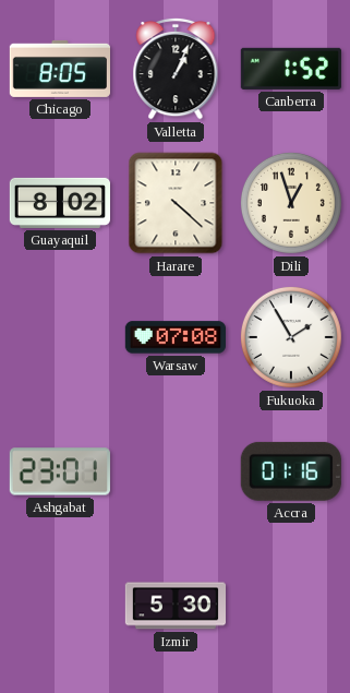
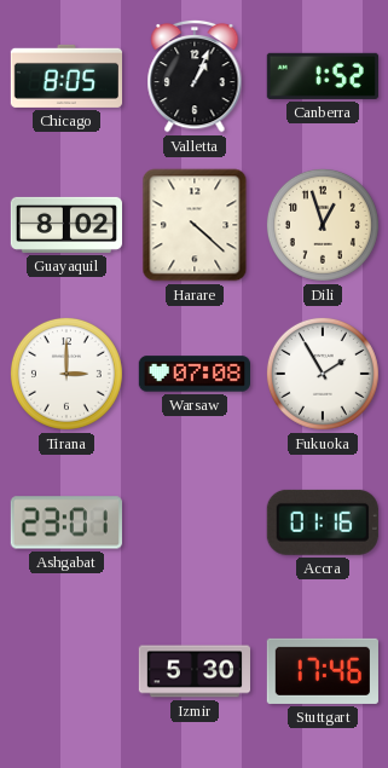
Tirana: none -> 3:00 (66, 374)
Stuttgart: none -> 17:46 (323, 671)
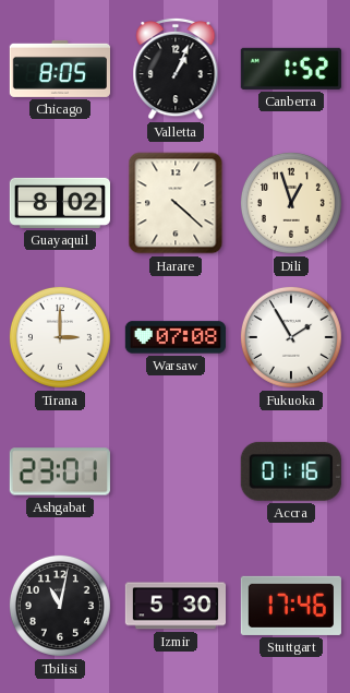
Tbilisi: none -> 11:02 (60, 606)
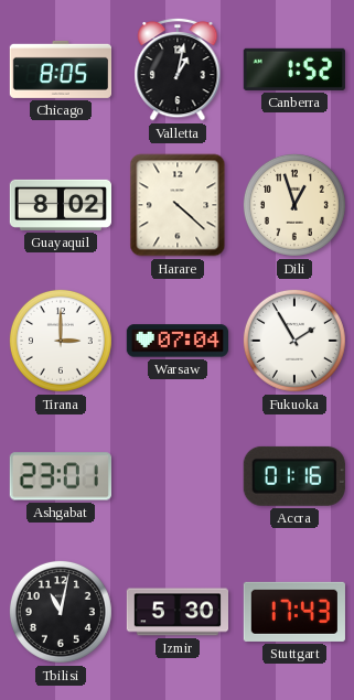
Valletta: 1:04 -> 1:02 (178, 69)
Warsaw: 07:08 -> 07:04 (176, 341)
Stuttgart: 17:46 -> 17:43 (294, 612)
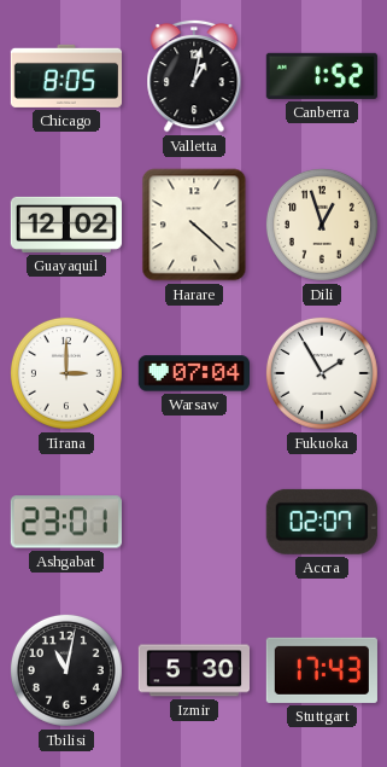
Guayaquil: 8:02 -> 12:02 (65, 225)
Accra: 01:16 -> 02:07 (322, 522)
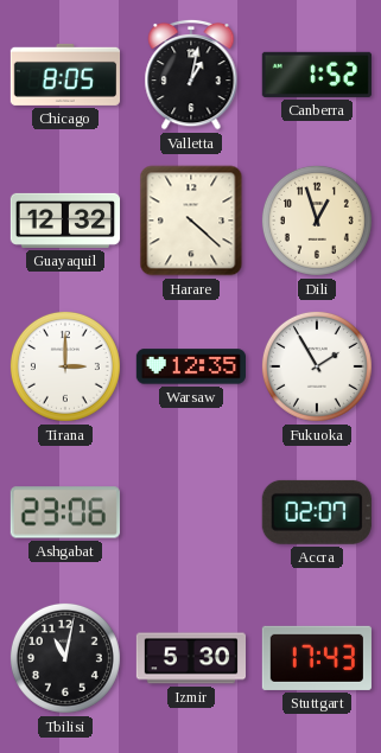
Guayaquil: 12:02 -> 12:32 (64, 221)
Warsaw: 07:04 -> 12:35 (190, 366)
Ashgabat: 23:01 -> 23:06 (65, 512)
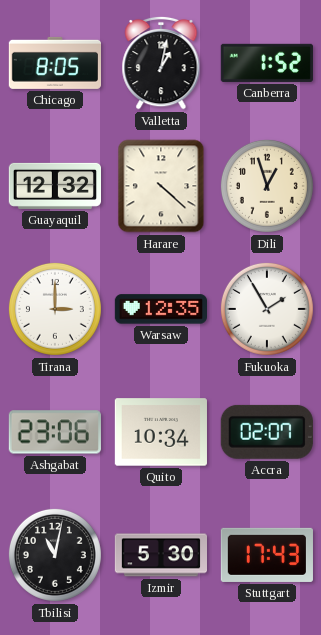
Quito: none -> 10:34 (161, 432)
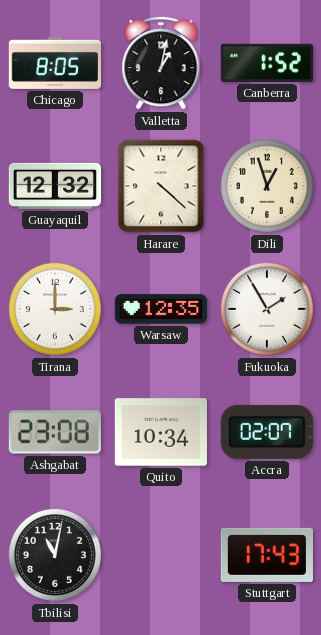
Ashgabat: 23:06 -> 23:08 (55, 432)
Izmir: 5:30 -> none (160, 555)
